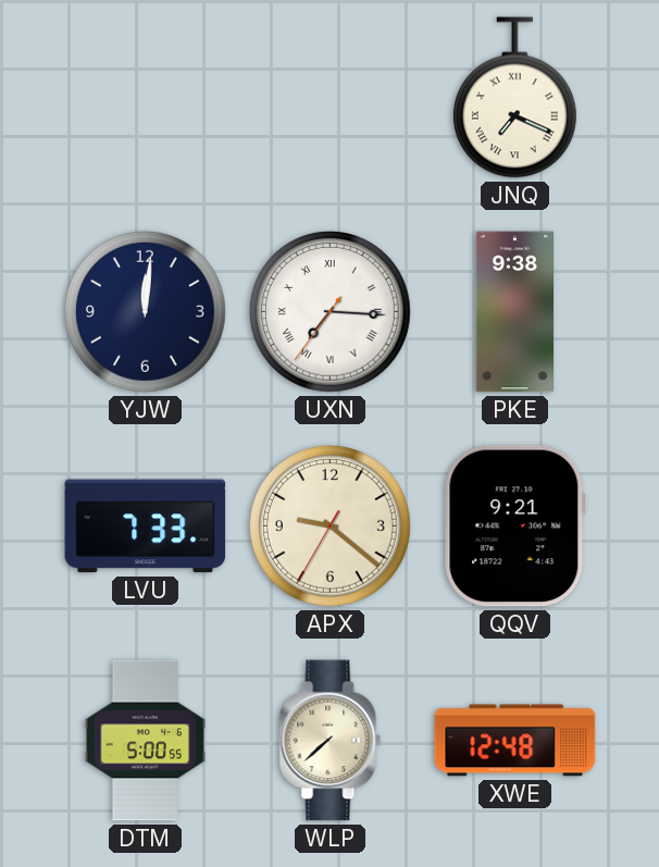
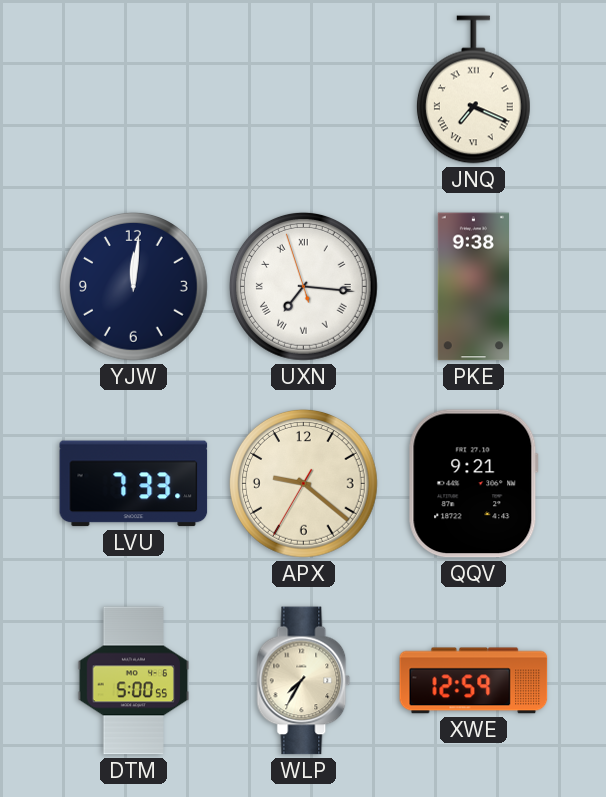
UXN: 7:15:36 -> 7:15:57 (304, 287)
WLP: 7:38 -> 7:35 (304, 681)
XWE: 12:48 -> 12:59 (474, 681)
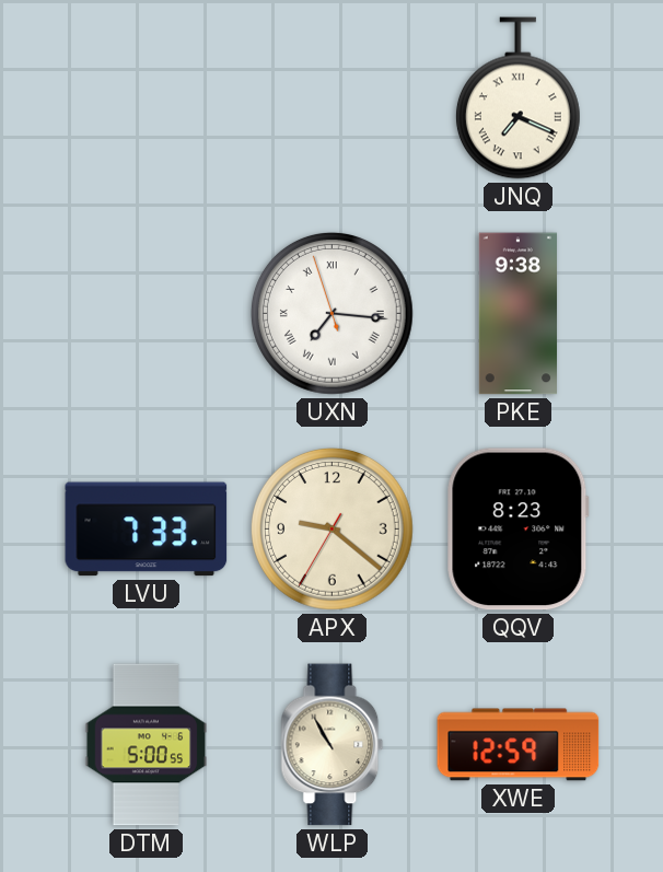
YJW: 12:01 -> none (134, 287)
QQV: 9:21 -> 8:23 (517, 530)
WLP: 7:35 -> 10:55 (333, 745)
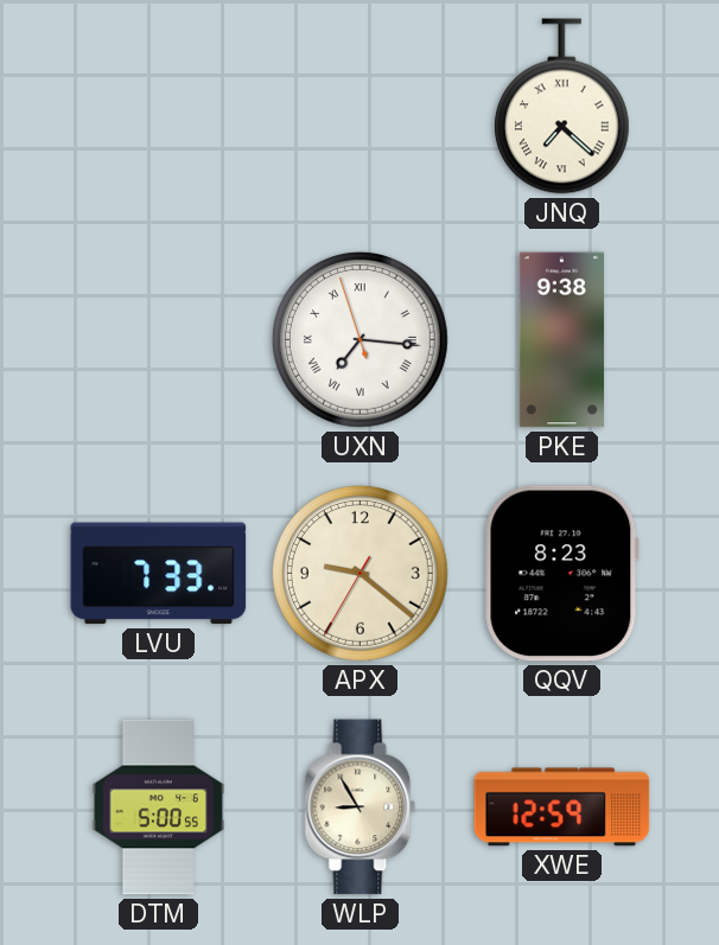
JNQ: 7:19 -> 7:22 (561, 107)
WLP: 10:55 -> 8:55 (361, 807)
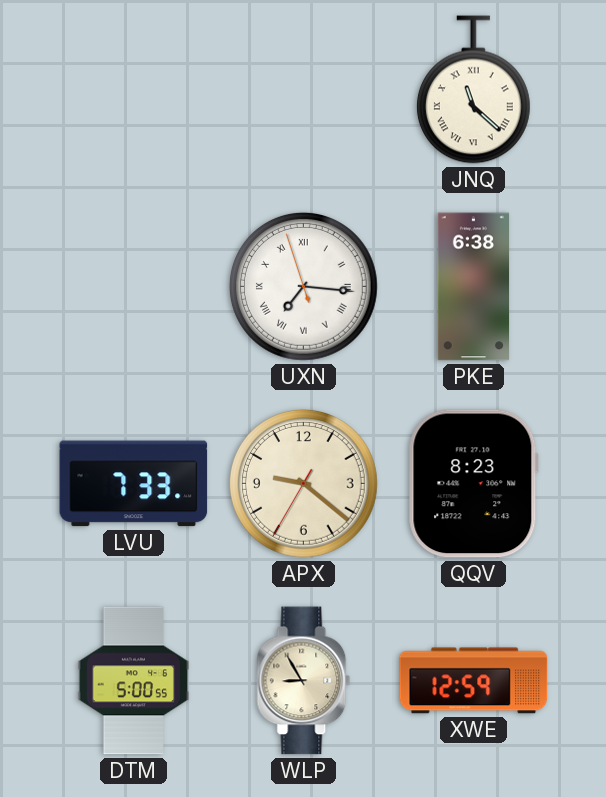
JNQ: 7:22 -> 11:22 (473, 90)
PKE: 9:38 -> 6:38 (474, 287)
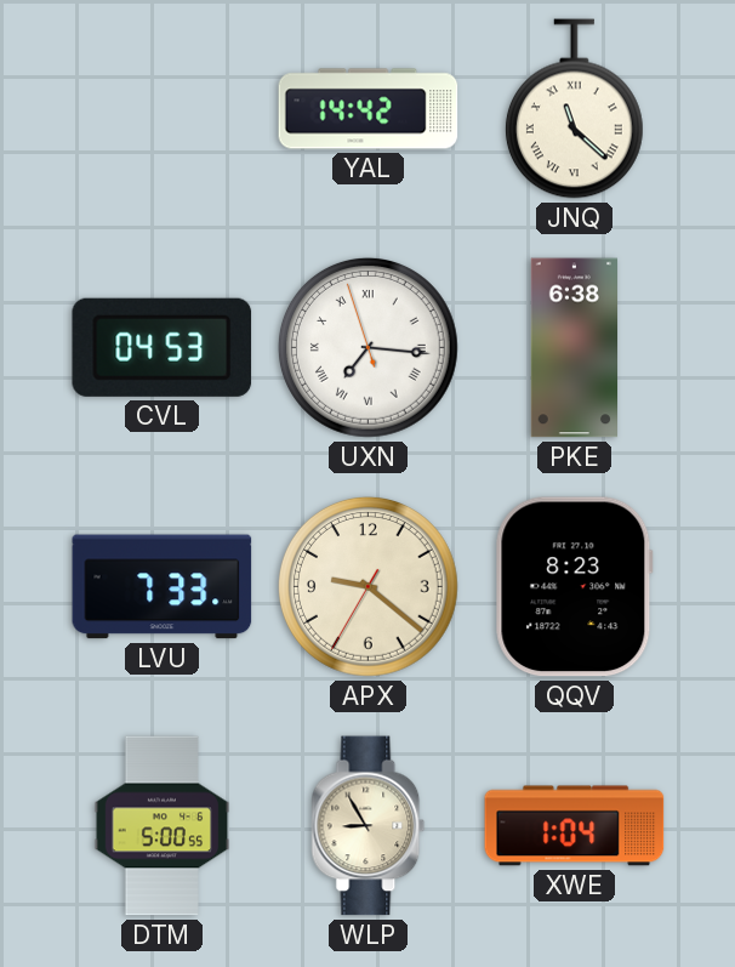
YAL: none -> 14:42 (369, 109)
CVL: none -> 04:53 (161, 347)
XWE: 12:59 -> 1:04 (575, 826)
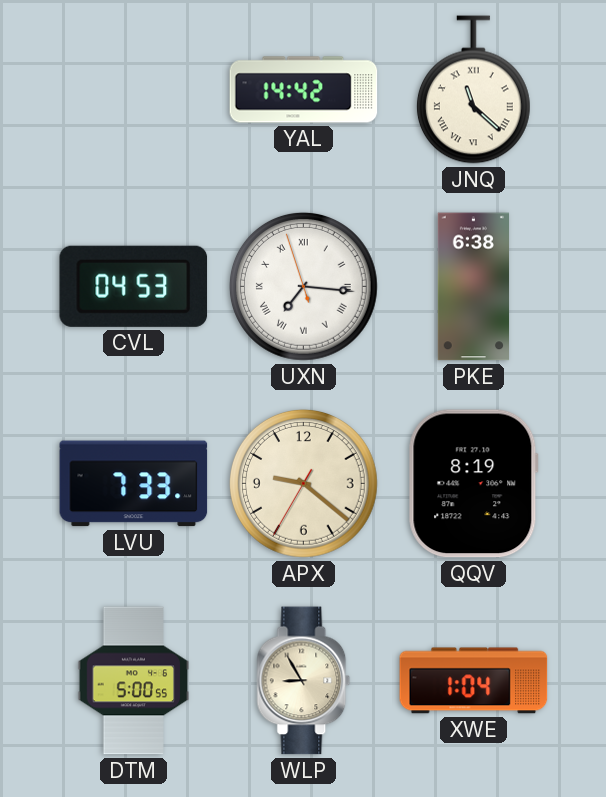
QQV: 8:23 -> 8:19 (473, 484)
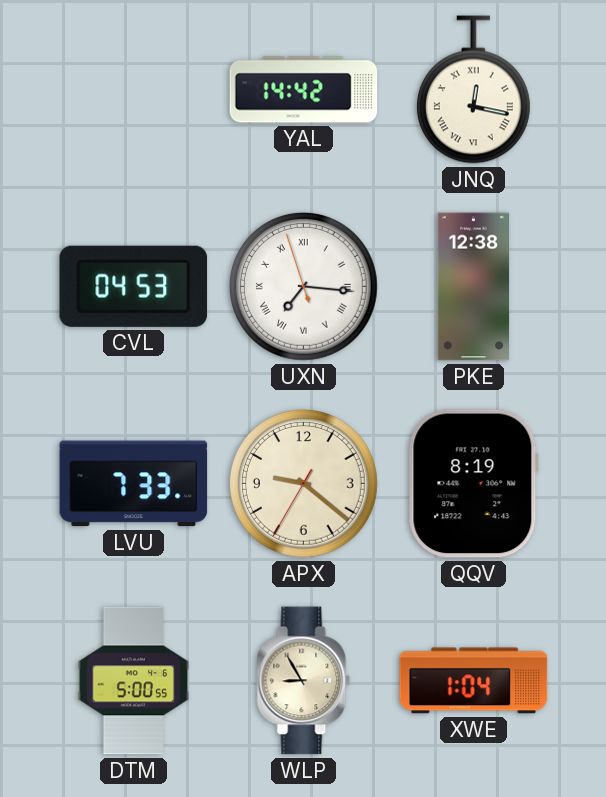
JNQ: 11:22 -> 12:17 (473, 90)
PKE: 6:38 -> 12:38 (474, 287)
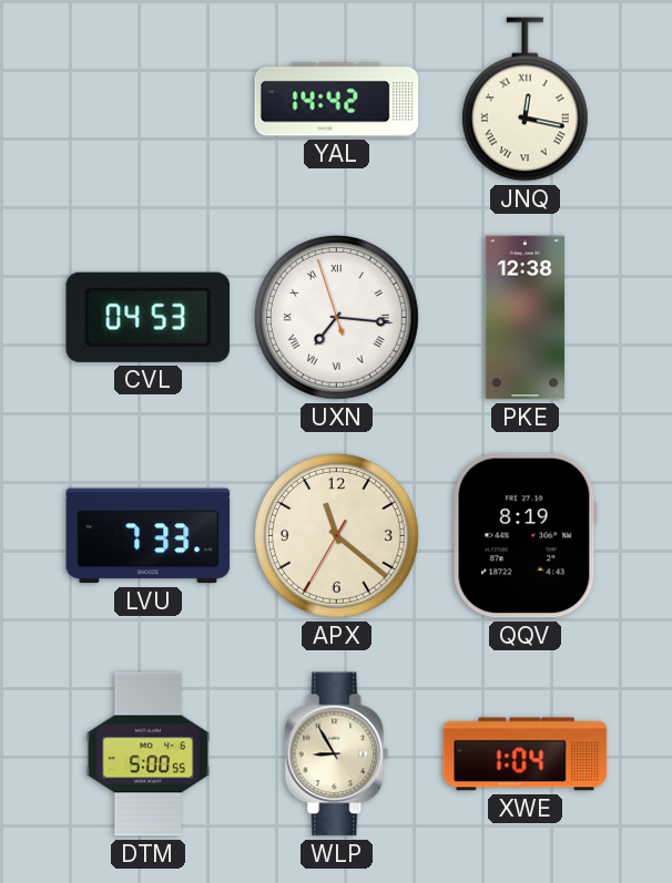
APX: 9:21 -> 11:21 (337, 536)
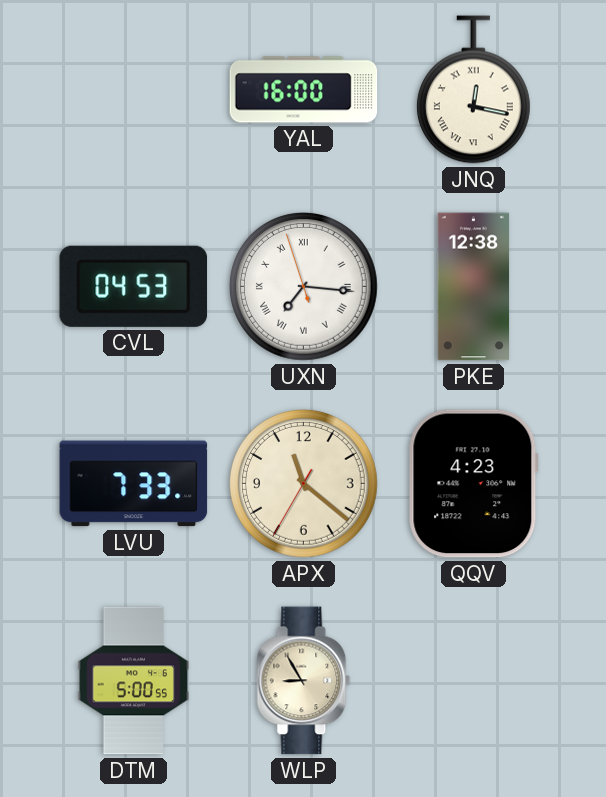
YAL: 14:42 -> 16:00 (304, 90)
QQV: 8:19 -> 4:23 (473, 484)
XWE: 1:04 -> none (526, 754)
